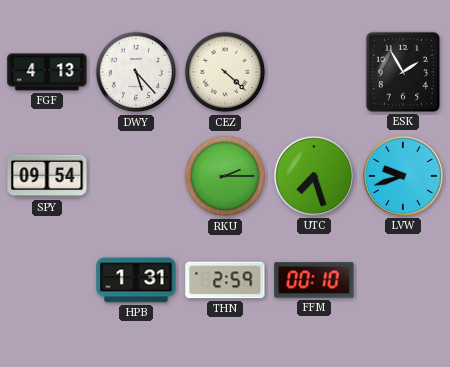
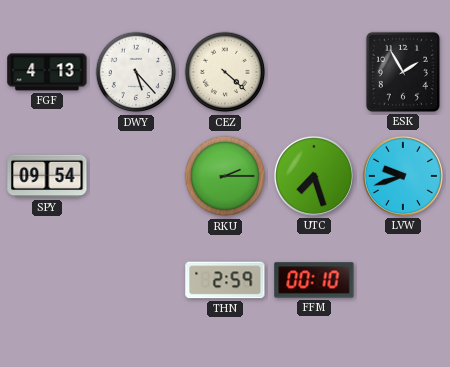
HPB: 1:31 -> none (136, 280)
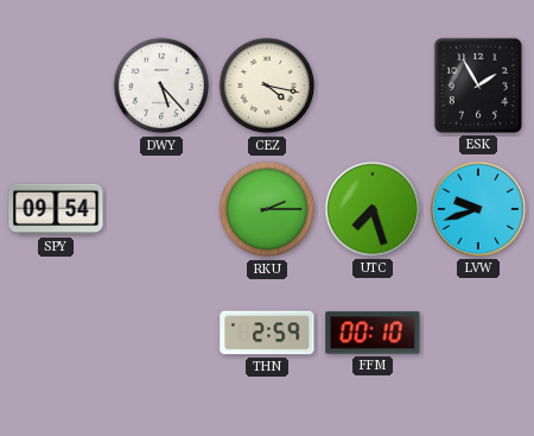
FGF: 4:13 -> none (47, 72)
CEZ: 4:22 -> 4:17 (267, 86)
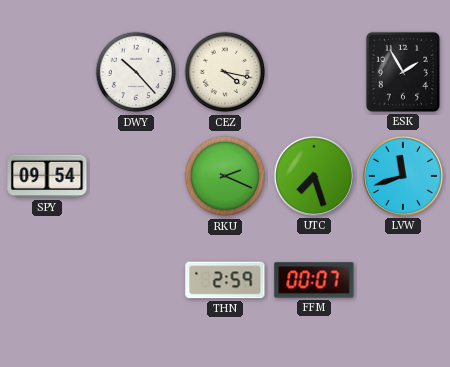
DWY: 5:23 -> 10:23 (136, 72)
RKU: 2:15 -> 2:19 (225, 176)
LVW: 9:42 -> 11:42 (403, 176)
FFM: 00:10 -> 00:07 (314, 280)
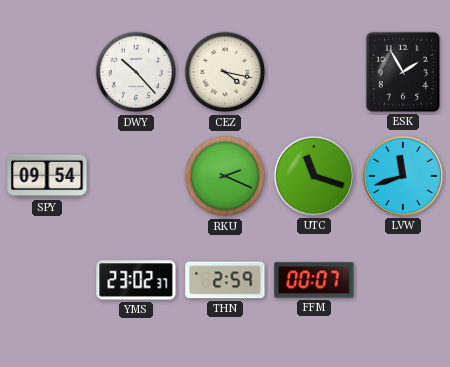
UTC: 7:27 -> 11:18 (314, 176)
YMS: none -> 23:02 (136, 280)
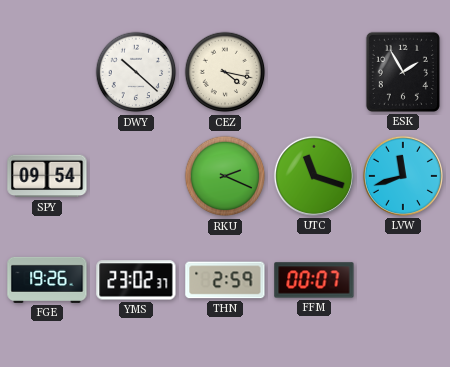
DWY: 10:23 -> 10:22 (136, 72)
FGE: none -> 19:26 (47, 280)
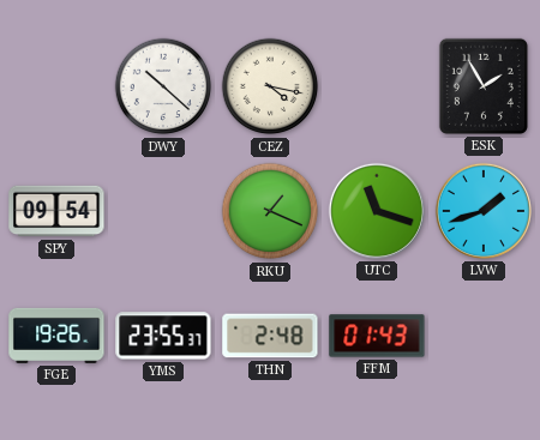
RKU: 2:19 -> 1:19 (270, 211)
LVW: 11:42 -> 1:42 (484, 211)
YMS: 23:02 -> 23:55 (163, 336)
THN: 2:59 -> 2:48 (270, 336)
FFM: 00:07 -> 01:43 (377, 336)
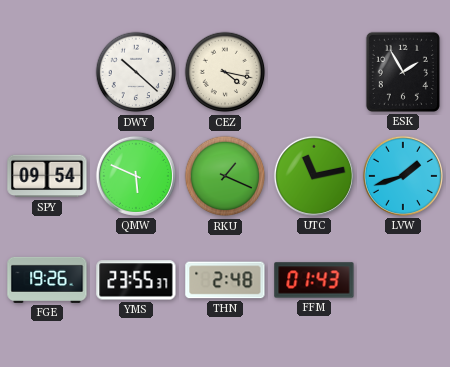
QMW: none -> 5:49 (136, 176)
UTC: 11:18 -> 11:13 (314, 176)
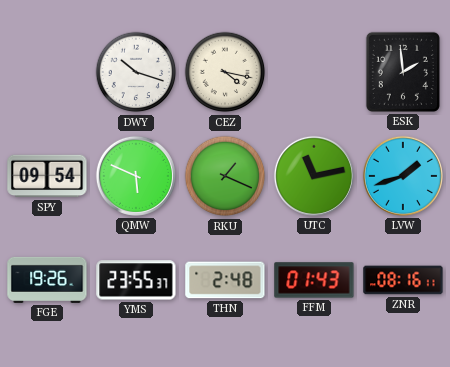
DWY: 10:22 -> 10:18 (136, 72)
ESK: 1:55 -> 1:59 (403, 72)
ZNR: none -> 08:16 (403, 280)
